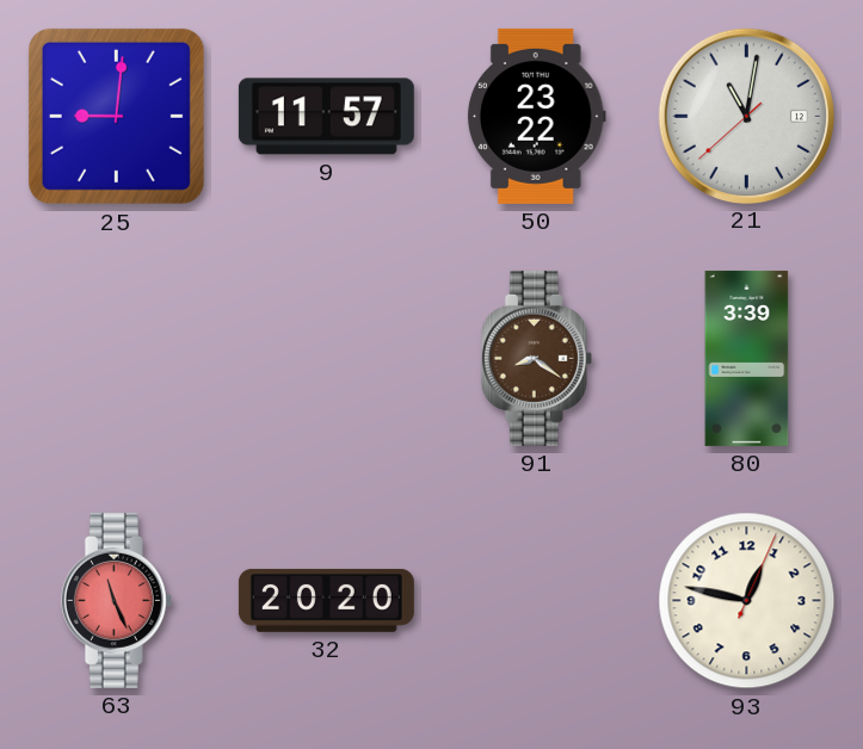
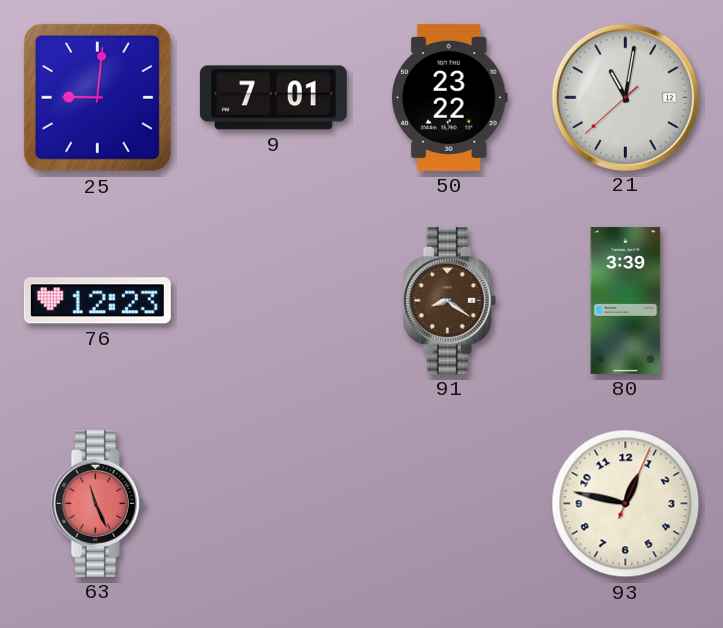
9: 11:57 -> 7:01 (273, 98)
76: none -> 12:23 (97, 301)
32: 20:20 -> none (326, 600)
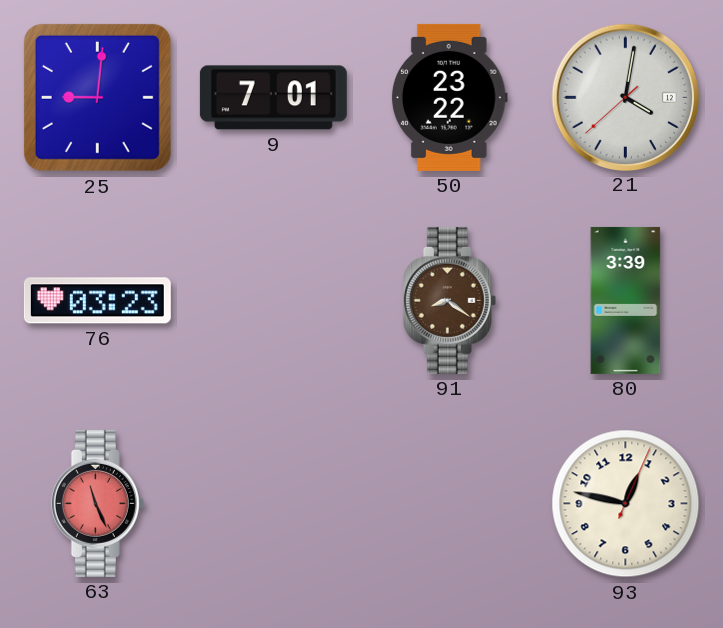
21: 11:01 -> 4:01 (625, 97)
76: 12:23 -> 03:23 (97, 301)
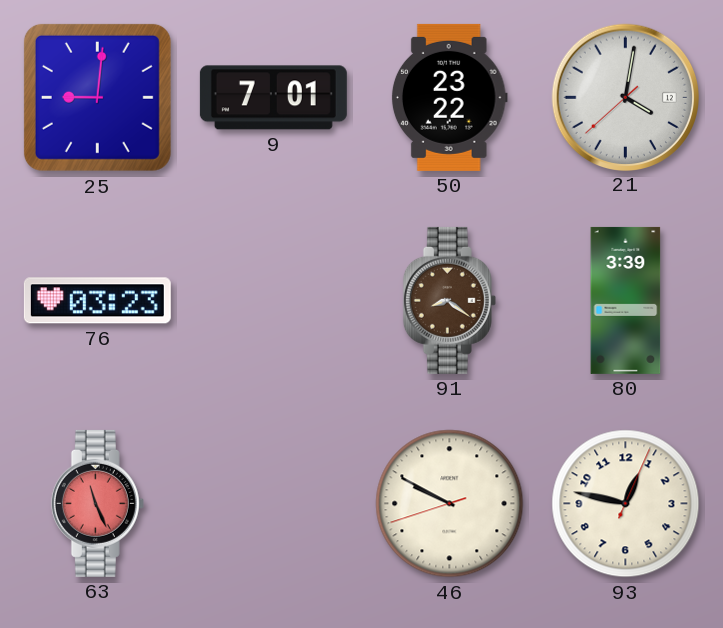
46: none -> 9:49 (450, 504)
